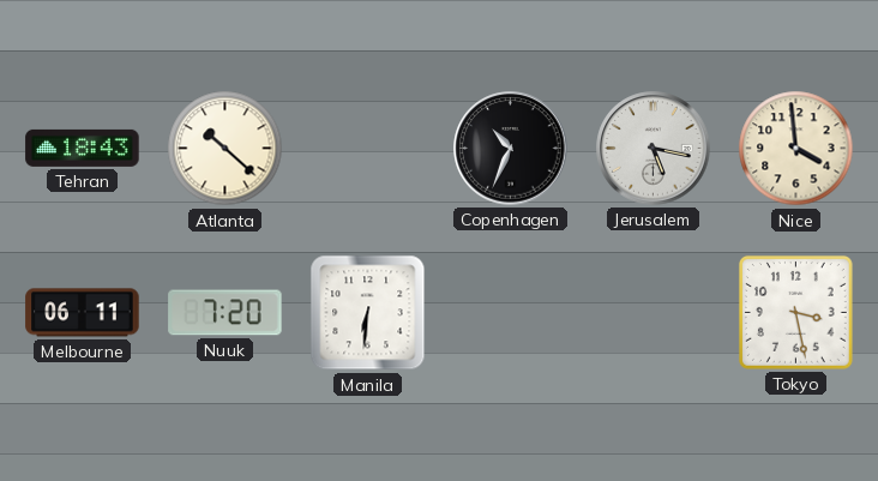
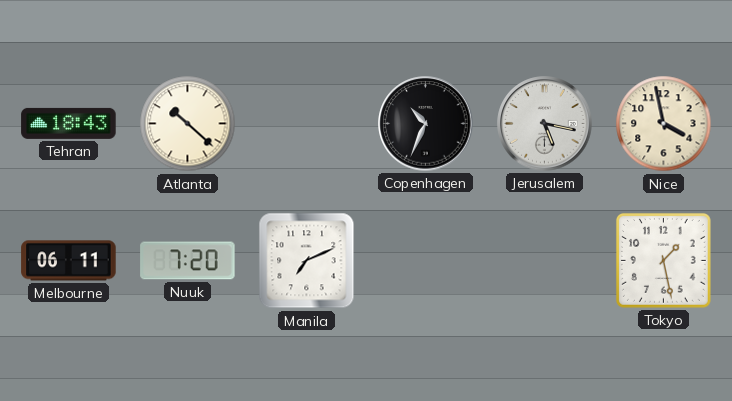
Nice: 3:59 -> 3:58 (664, 124)
Manila: 6:31 -> 7:11 (307, 261)
Tokyo: 3:28 -> 1:28 (663, 260)
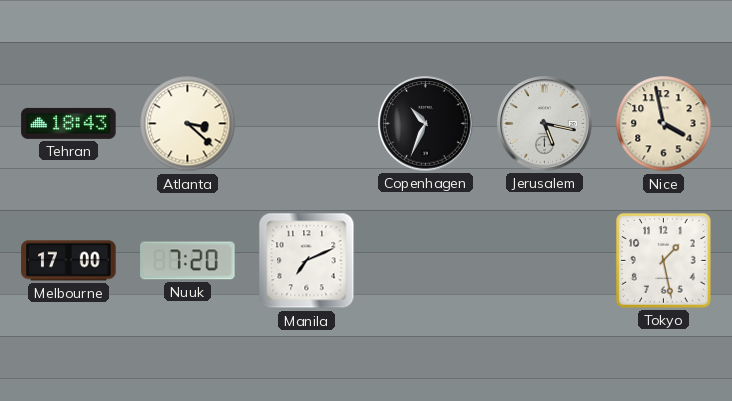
Atlanta: 10:22 -> 3:22 (188, 124)
Melbourne: 06:11 -> 17:00 (69, 261)
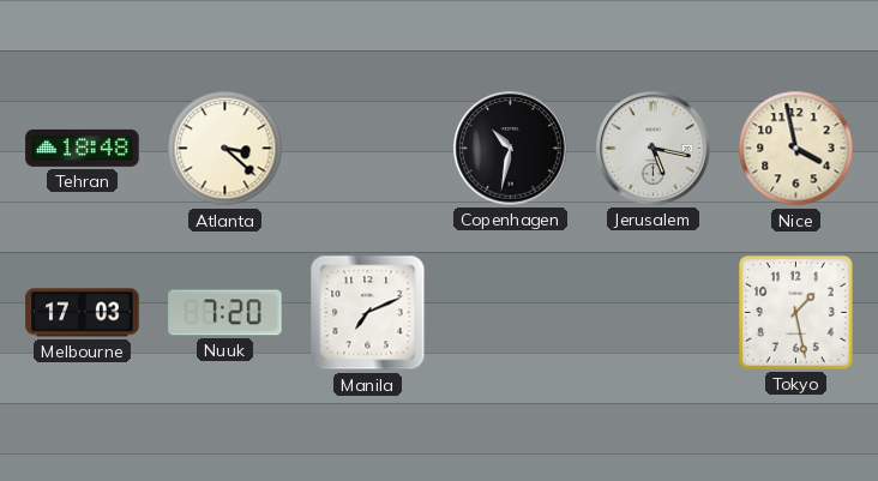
Tehran: 18:43 -> 18:48 (83, 148)
Copenhagen: 10:34 -> 10:32 (511, 149)
Melbourne: 17:00 -> 17:03 (83, 313)
